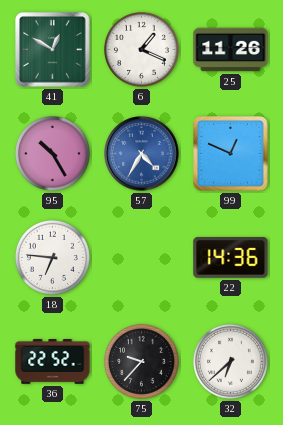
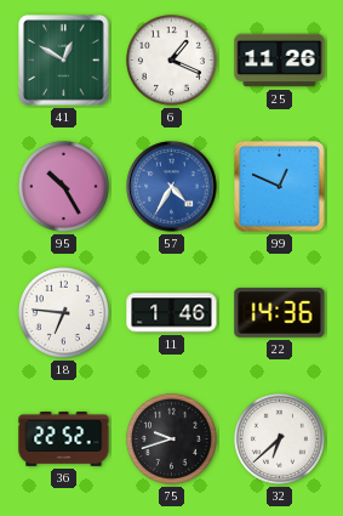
11: none -> 1:46 (172, 313)
75: 9:37 -> 9:42 (171, 438)
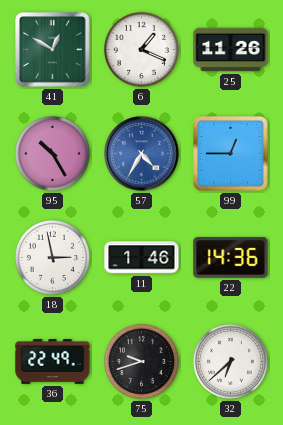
99: 12:49 -> 12:45 (231, 154)
18: 6:46 -> 2:58 (52, 257)
36: 22:52 -> 22:49 (53, 362)
